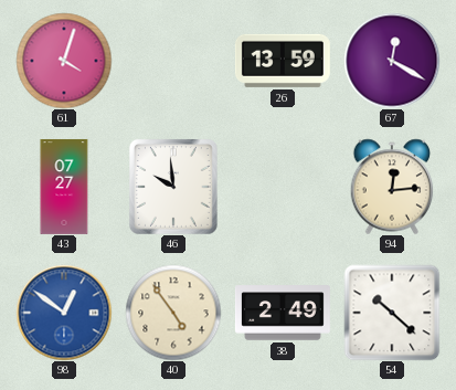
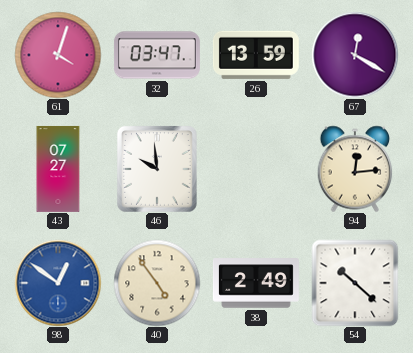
32: none -> 03:47 (157, 55)
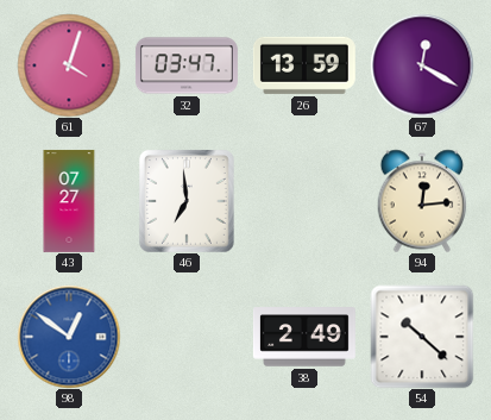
46: 9:59 -> 6:59 (187, 201)
40: 4:54 -> none (157, 283)
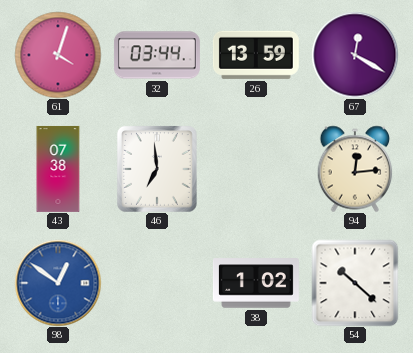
32: 03:47 -> 03:44 (157, 55)
43: 07:27 -> 07:38 (58, 169)
38: 2:49 -> 1:02 (256, 283)
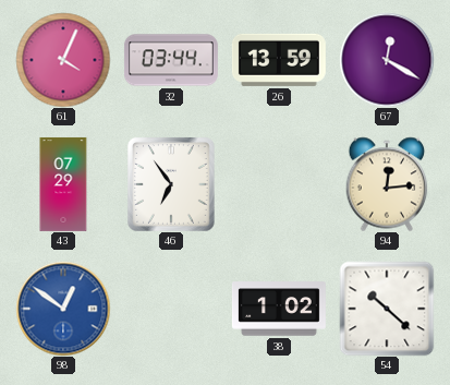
61: 4:03 -> 4:04 (63, 60)
43: 07:38 -> 07:29 (63, 184)
46: 6:59 -> 6:54 (171, 184)
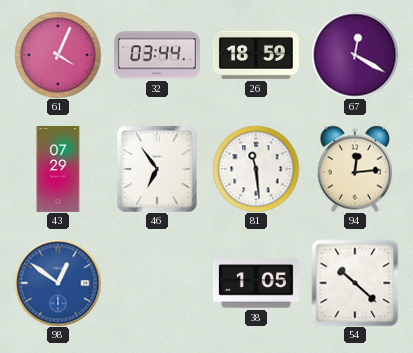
26: 13:59 -> 18:59 (256, 55)
81: none -> 11:29 (256, 169)
38: 1:02 -> 1:05 (256, 283)
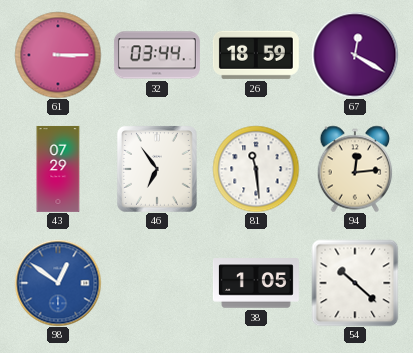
61: 4:04 -> 3:15 (58, 55)
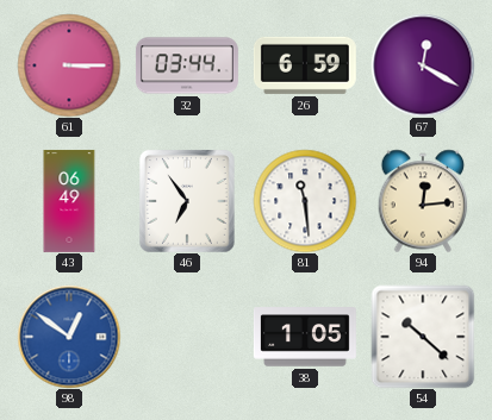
26: 18:59 -> 6:59 (305, 65)
43: 07:29 -> 06:49 (69, 201)
